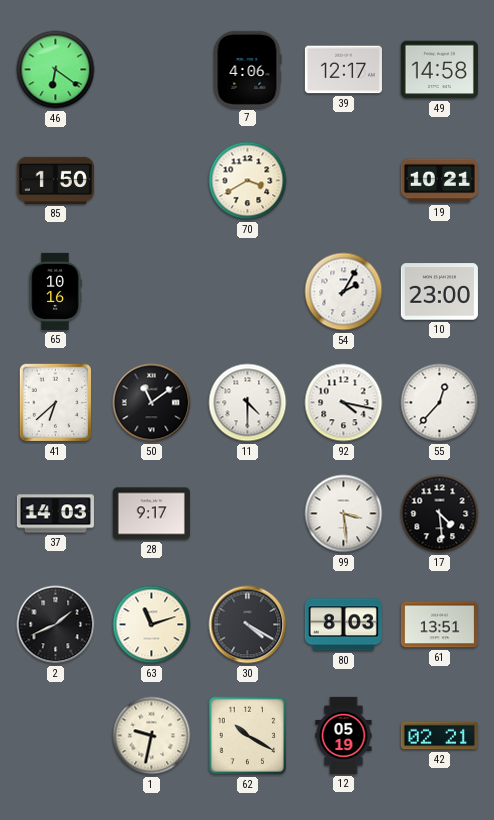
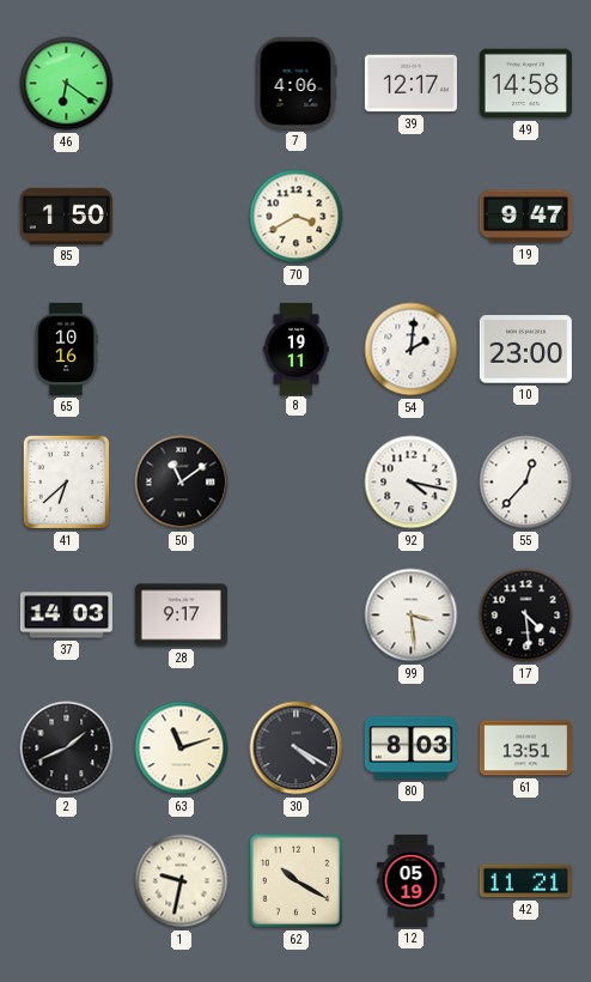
19: 10:21 -> 9:47 (525, 217)
8: none -> 19:11 (297, 348)
54: 2:05 -> 2:01 (412, 350)
11: 4:30 -> none (248, 403)
42: 02:21 -> 11:21 (525, 881)
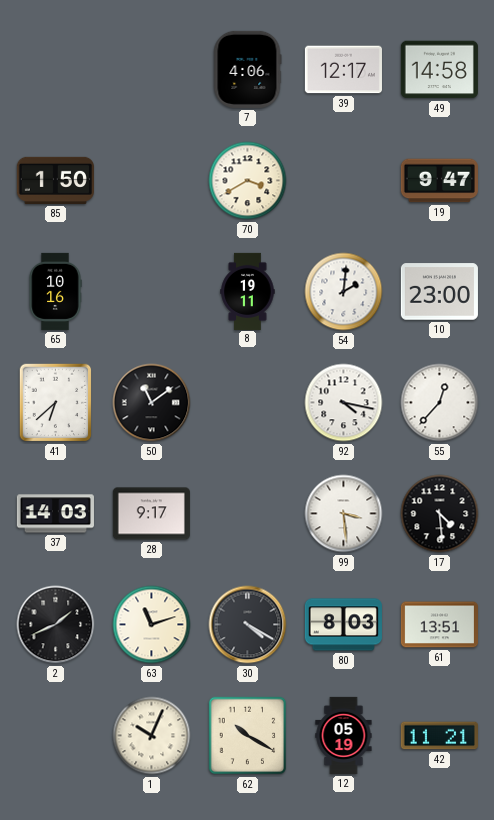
46: 6:21 -> none (67, 84)
1: 9:32 -> 10:04 (152, 736)
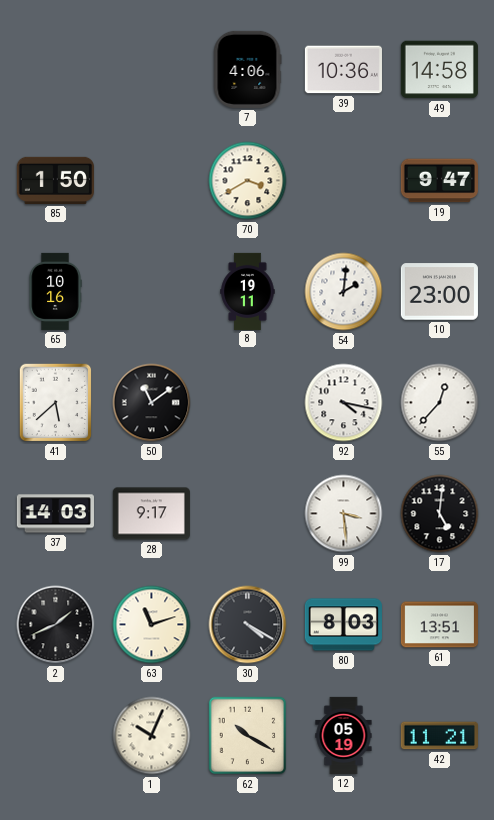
39: 12:17 -> 10:36 (343, 70)
41: 6:38 -> 5:38 (56, 403)
17: 4:29 -> 5:01 (440, 514)
